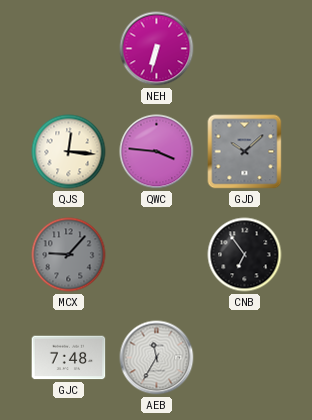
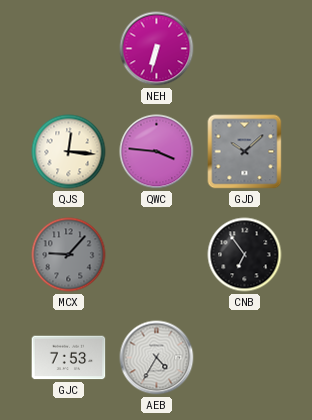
GJC: 7:48 -> 7:53 (69, 358)
AEB: 11:35 -> 4:35 (157, 358)
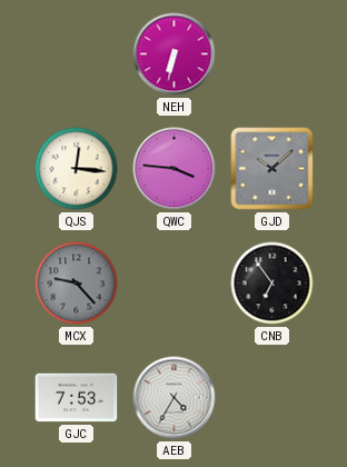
MCX: 9:07 -> 9:23 (77, 284)
